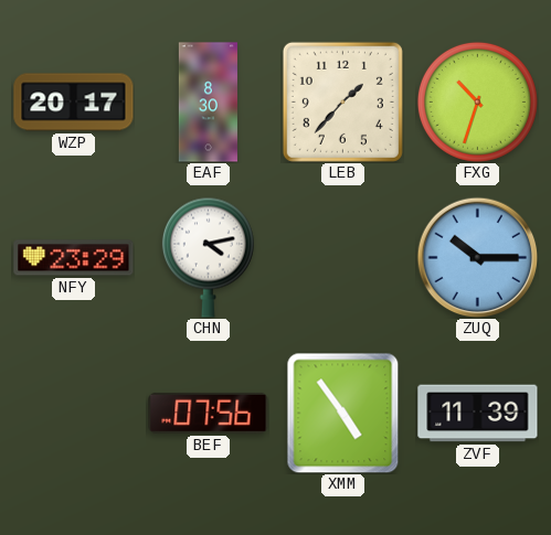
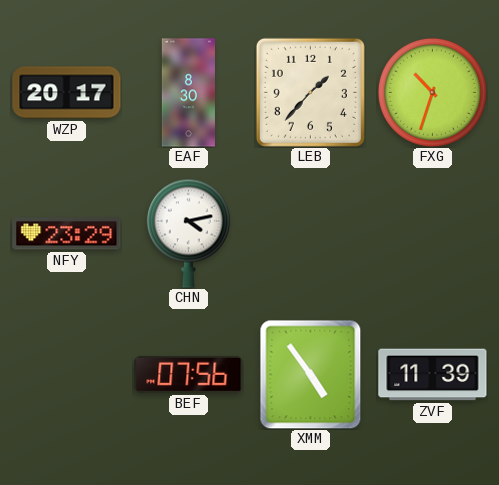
ZUQ: 10:15 -> none (477, 257)
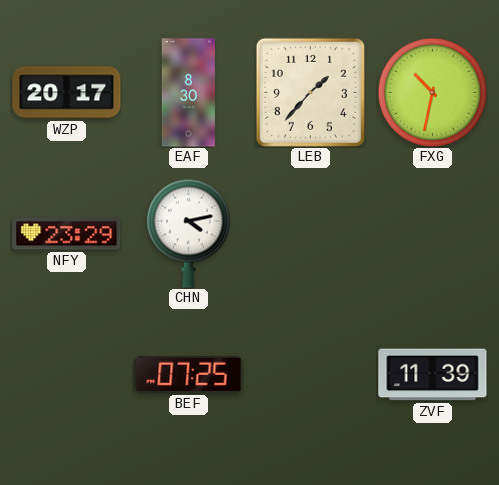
FXG: 10:33 -> 10:32 (432, 92)
BEF: 07:56 -> 07:25 (189, 374)
XMM: 4:54 -> none (311, 374)
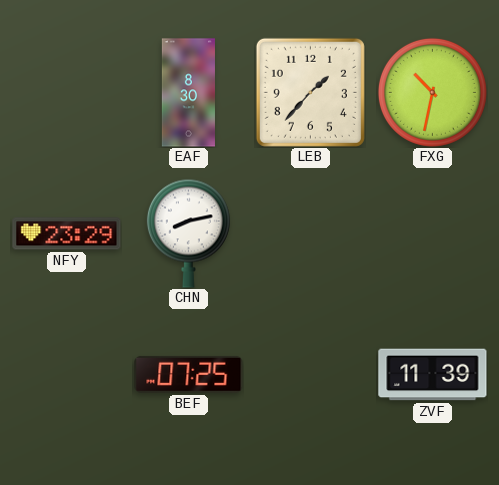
WZP: 20:17 -> none (67, 93)
CHN: 4:13 -> 8:13 (188, 233)
